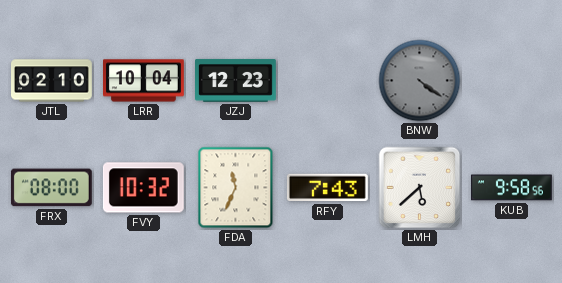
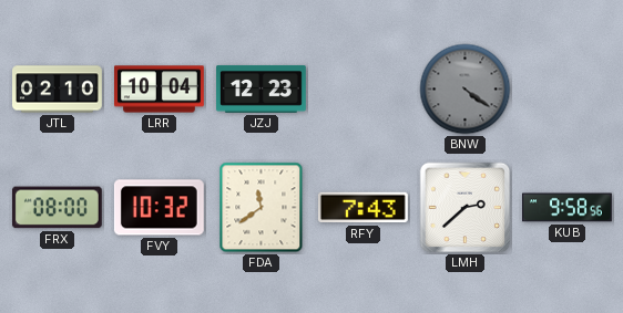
FDA: 11:34 -> 11:39 (262, 208)
LMH: 5:38 -> 2:38 (466, 208)
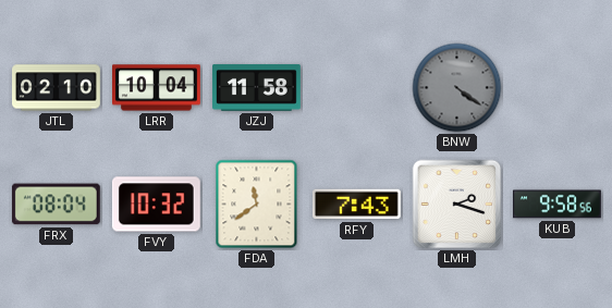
JZJ: 12:23 -> 11:58 (257, 87)
FRX: 08:00 -> 08:04 (56, 205)
LMH: 2:38 -> 2:18 (457, 205)
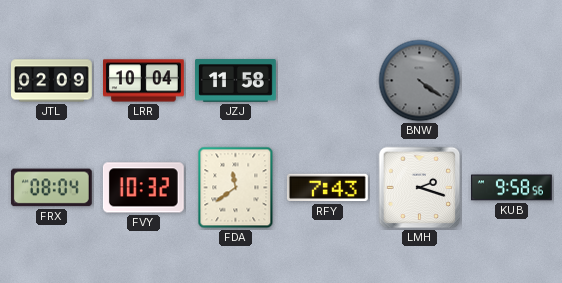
JTL: 02:10 -> 02:09 (52, 81)
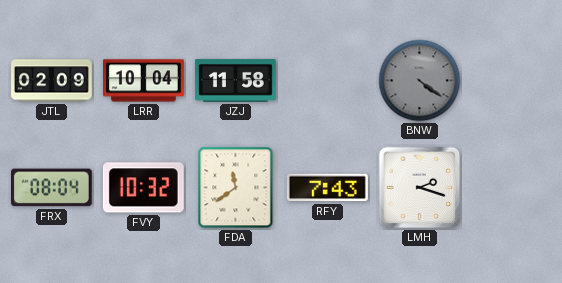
KUB: 9:58 -> none (512, 188)
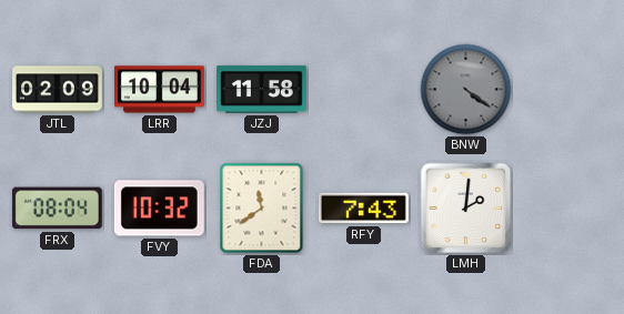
LMH: 2:18 -> 2:01 (466, 209)
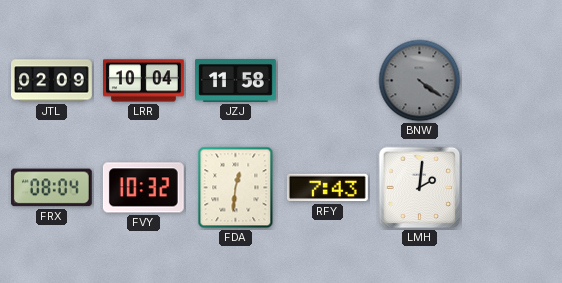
FDA: 11:39 -> 12:31 (236, 188)
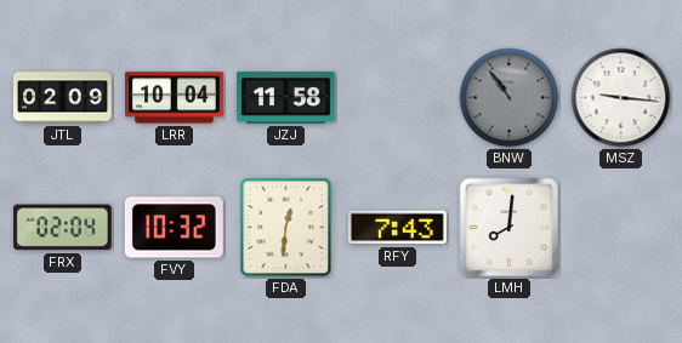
BNW: 4:21 -> 10:54 (510, 98)
MSZ: none -> 9:16 (621, 98)
FRX: 08:04 -> 02:04 (62, 228)
LMH: 2:01 -> 8:01 (510, 228)
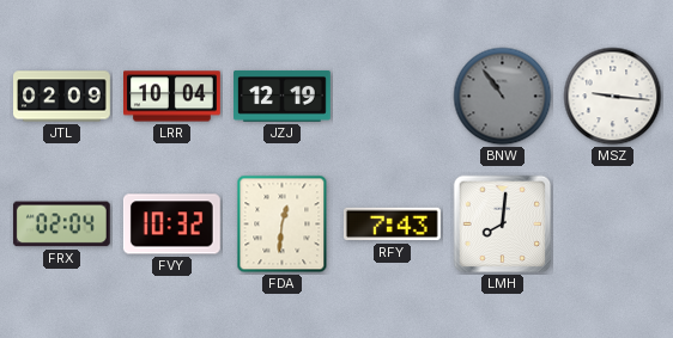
JZJ: 11:58 -> 12:19 (283, 96)
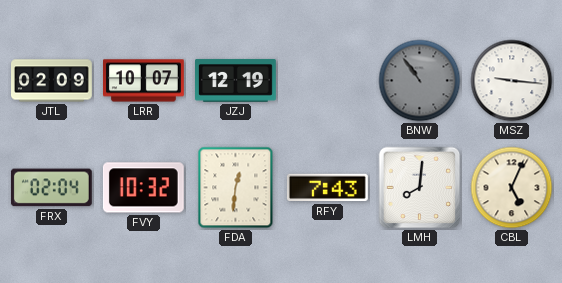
LRR: 10:04 -> 10:07 (144, 81)
CBL: none -> 5:04 (512, 188)
